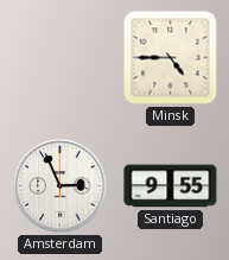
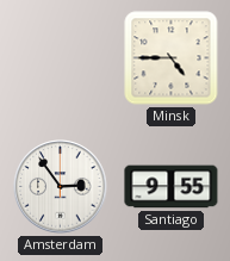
Amsterdam: 2:56 -> 2:54 (61, 187)
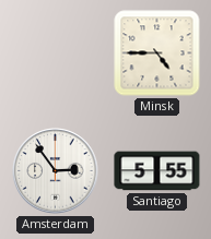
Santiago: 9:55 -> 5:55 (157, 171)
